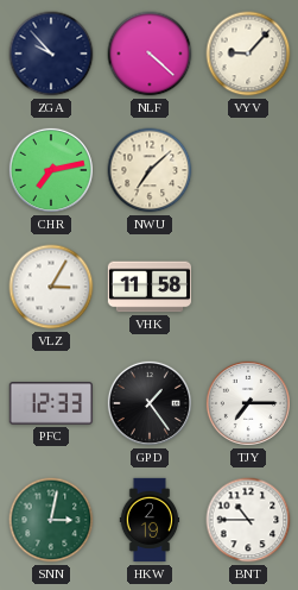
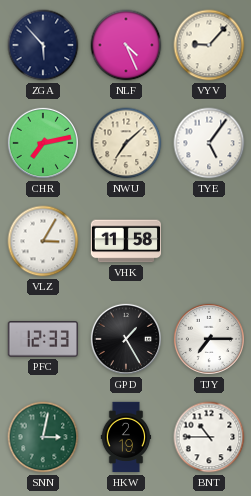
ZGA: 9:53 -> 5:53 (43, 45)
NLF: 4:22 -> 4:26 (126, 45)
TYE: none -> 5:06 (209, 143)
GPD: 1:24 -> 1:25 (126, 339)
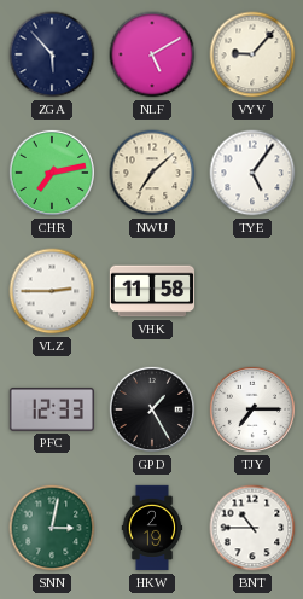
NLF: 4:26 -> 5:10 (152, 54)
VLZ: 3:05 -> 2:45 (52, 291)
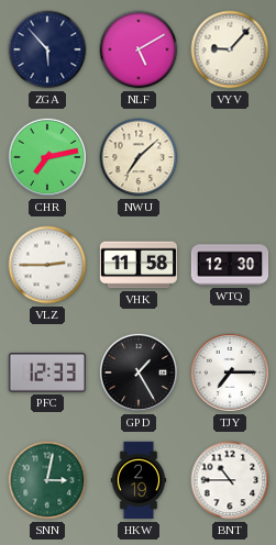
TYE: 5:06 -> none (252, 173)
WTQ: none -> 12:30 (230, 265)
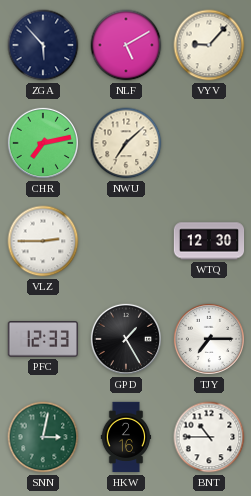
VHK: 11:58 -> none (137, 265)
HKW: 2:19 -> 2:16 (126, 437)
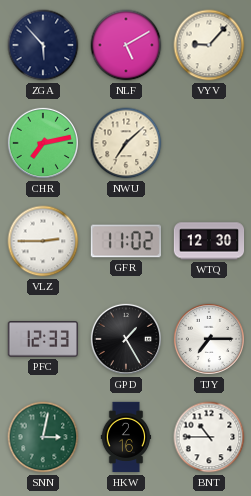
GFR: none -> 11:02 (125, 241)
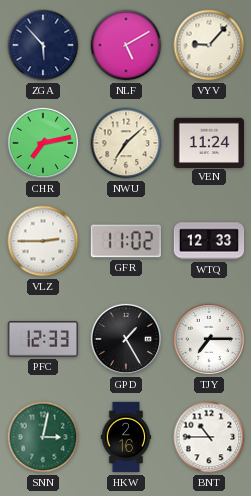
VEN: none -> 11:24 (208, 142)
WTQ: 12:30 -> 12:33 (209, 241)
